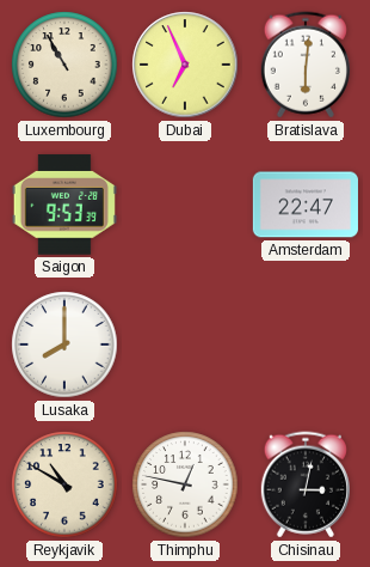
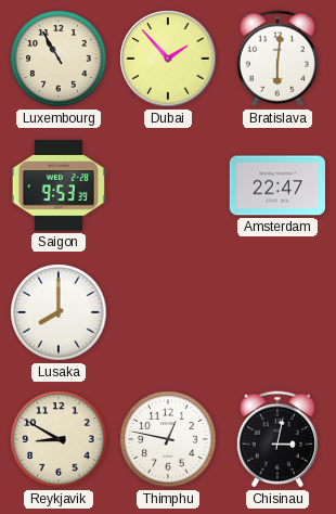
Dubai: 6:56 -> 1:53 (168, 59)
Reykjavik: 10:50 -> 8:50 (59, 439)
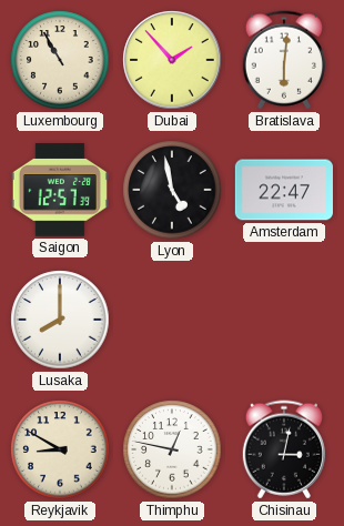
Saigon: 9:53 -> 12:57 (60, 190)
Lyon: none -> 4:58 (172, 190)
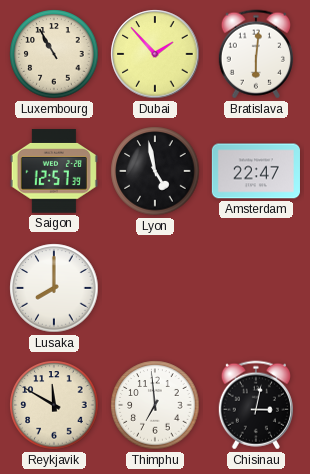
Reykjavik: 8:50 -> 11:50 (54, 405)
Thimphu: 12:47 -> 6:59 (155, 405)
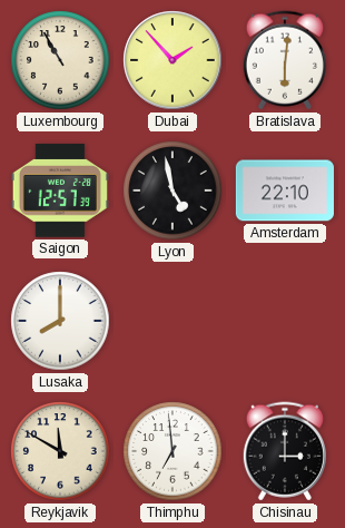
Amsterdam: 22:47 -> 22:10 (285, 190)
Chisinau: 3:02 -> 3:00 (285, 451)
